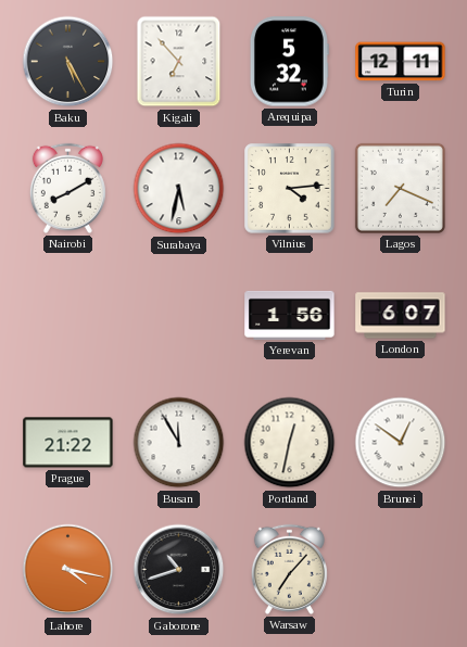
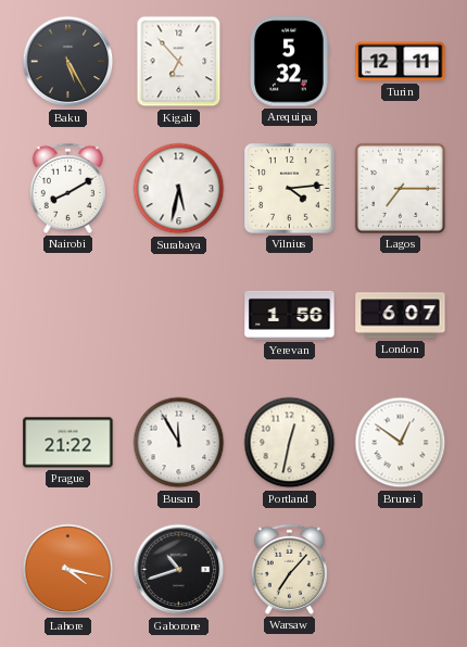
Lagos: 7:19 -> 7:15 (400, 188)
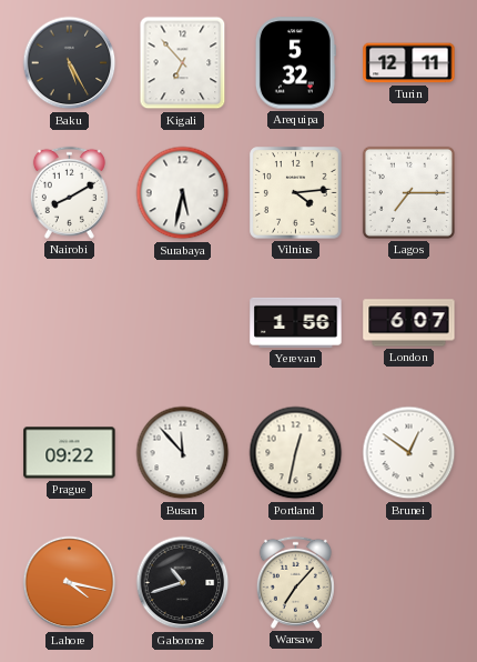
Prague: 21:22 -> 09:22 (70, 453)
Busan: 11:55 -> 11:53 (183, 453)
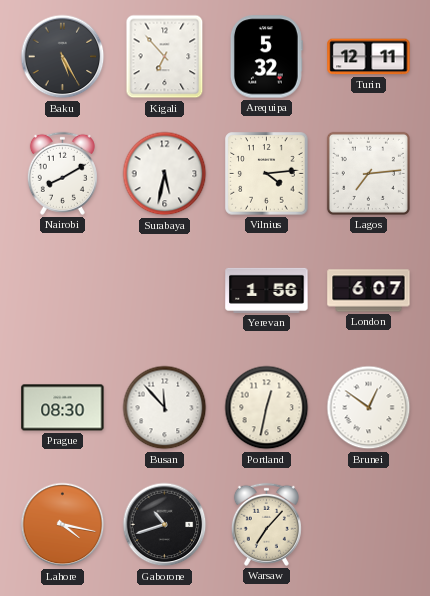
Lagos: 7:15 -> 7:14 (368, 173)
Prague: 09:22 -> 08:30 (63, 408)
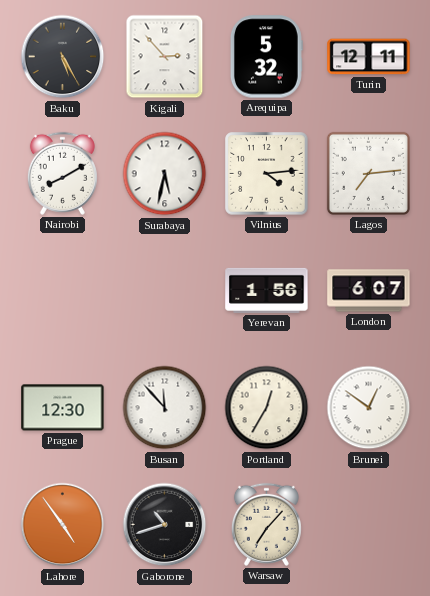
Kigali: 6:53 -> 2:53 (165, 57)
Prague: 08:30 -> 12:30 (63, 408)
Portland: 12:32 -> 12:35 (267, 408)
Lahore: 4:17 -> 4:54 (63, 525)
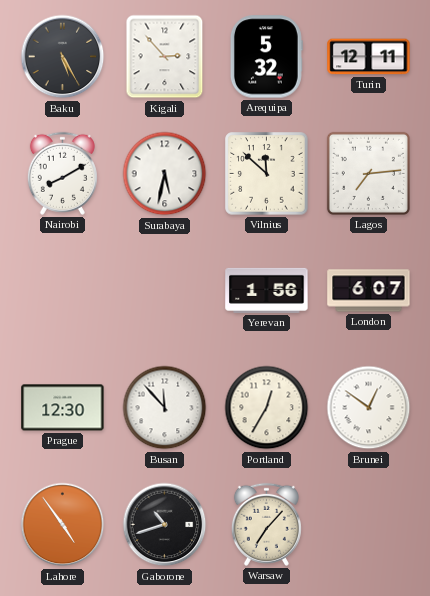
Vilnius: 4:14 -> 11:52 (267, 174)
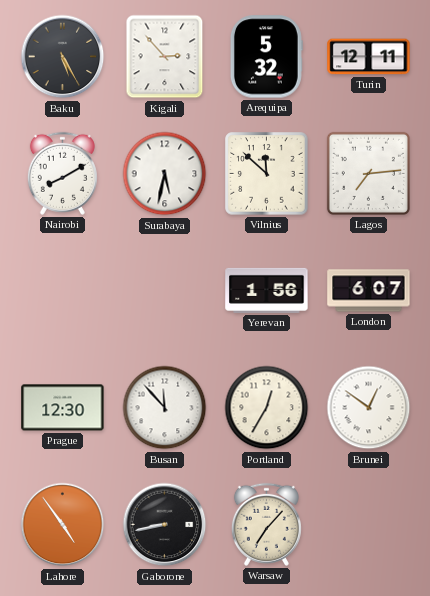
Gaborone: 10:42 -> 8:43 (165, 525)
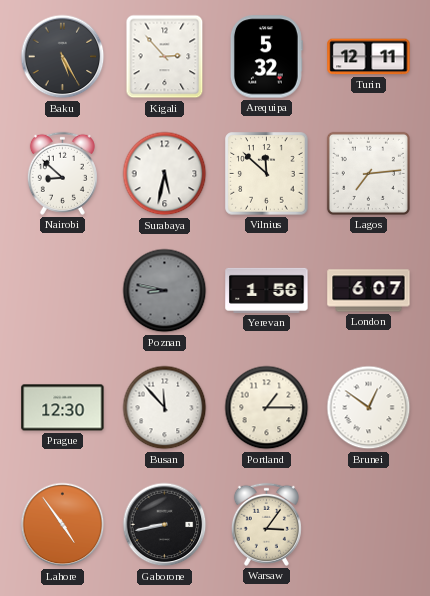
Nairobi: 8:10 -> 8:52 (62, 173)
Poznan: none -> 8:47 (165, 291)
Portland: 12:35 -> 1:15 (267, 408)
Warsaw: 7:07 -> 3:06 (266, 524)
